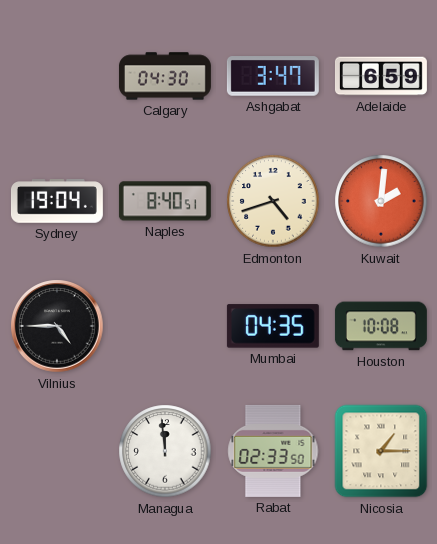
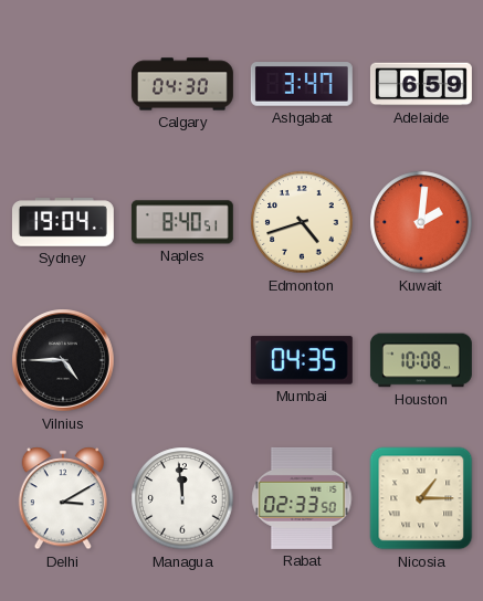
Delhi: none -> 3:10 (62, 498)
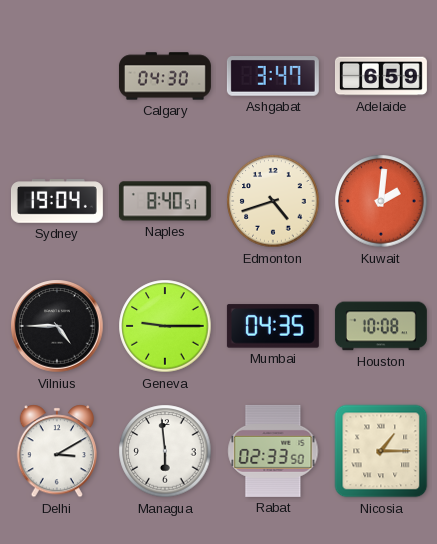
Geneva: none -> 9:15 (165, 326)
Managua: 11:59 -> 5:59 (165, 451)
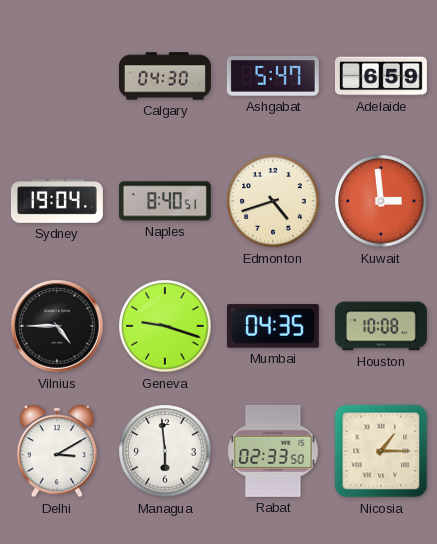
Ashgabat: 3:47 -> 5:47 (273, 77)
Kuwait: 2:01 -> 2:59 (381, 201)
Geneva: 9:15 -> 9:18 (165, 326)
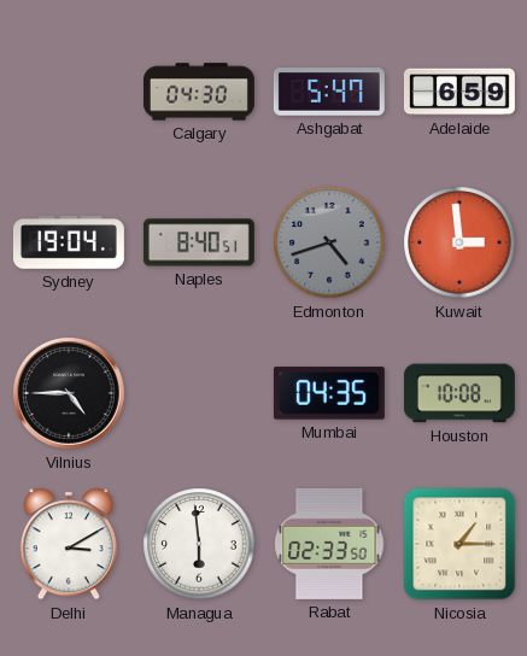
Edmonton dial: cream -> grey (329, 242)
Geneva: 9:18 -> none (165, 326)
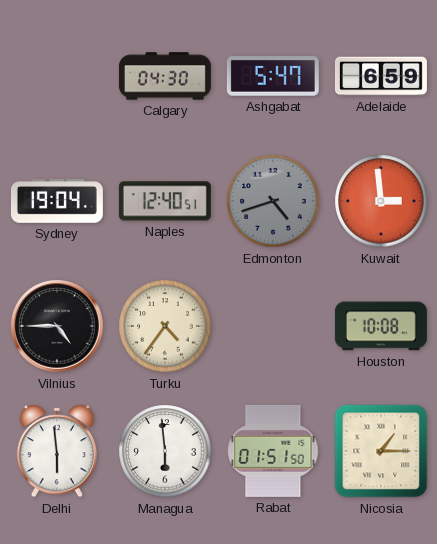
Naples: 8:40 -> 12:40 (165, 201)
Turku: none -> 4:36 (165, 326)
Mumbai: 04:35 -> none (329, 393)
Delhi: 3:10 -> 5:59 (56, 451)
Rabat: 02:33 -> 01:51 (273, 451)
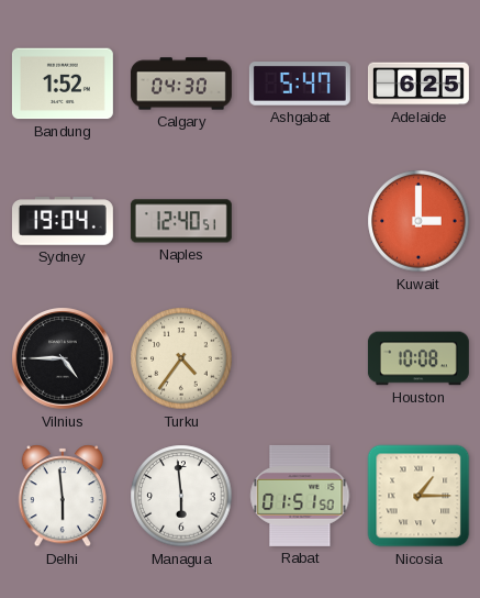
Bandung: none -> 1:52 (63, 84)
Adelaide: 6:59 -> 6:25 (418, 84)
Edmonton: 4:42 -> none (273, 201)
Kuwait: 2:59 -> 3:00 (418, 221)
